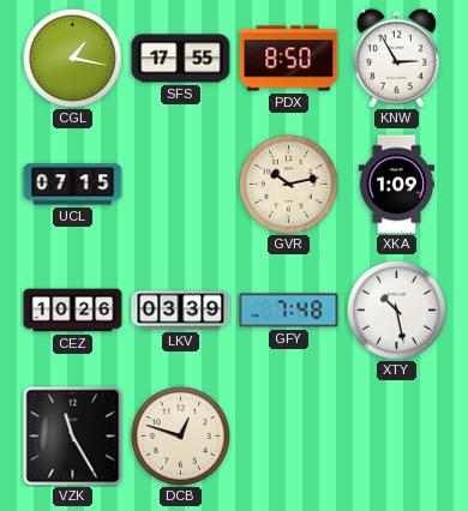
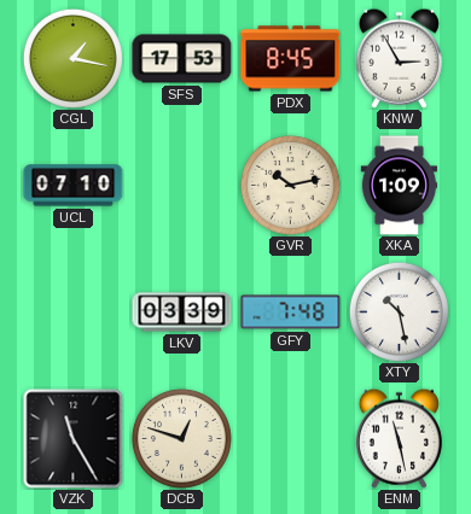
SFS: 17:55 -> 17:53 (182, 59)
PDX: 8:50 -> 8:45 (291, 59)
UCL: 07:15 -> 07:10 (74, 186)
CEZ: 10:26 -> none (73, 311)
ENM: none -> 11:28 (399, 438)
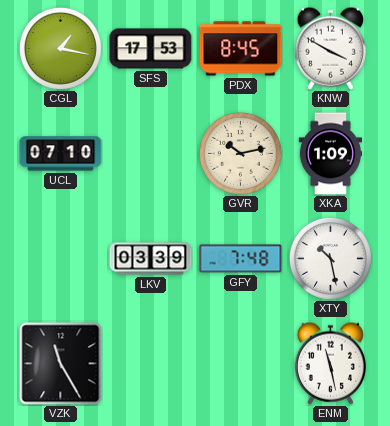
KNW: 2:55 -> 3:50 (330, 48)
DCB: 12:48 -> none (181, 438)
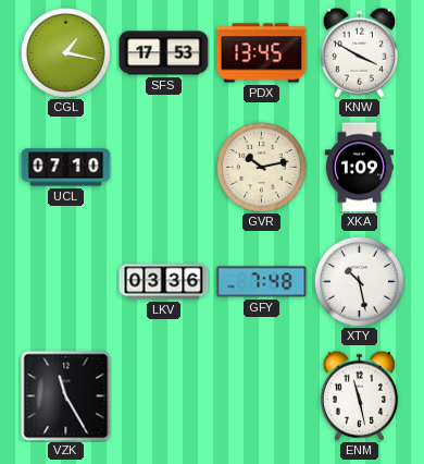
PDX: 8:45 -> 13:45 (262, 53)
LKV: 03:39 -> 03:36 (164, 282)
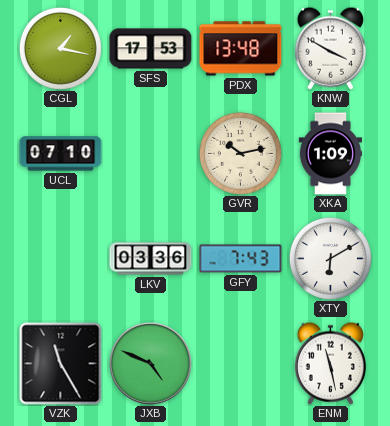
PDX: 13:45 -> 13:48 (241, 49)
GFY: 7:48 -> 7:43 (241, 259)
XTY: 10:28 -> 6:10 (330, 258)
JXB: none -> 4:49 (151, 364)
